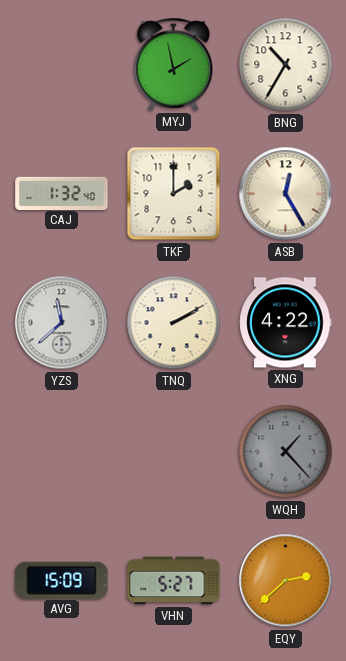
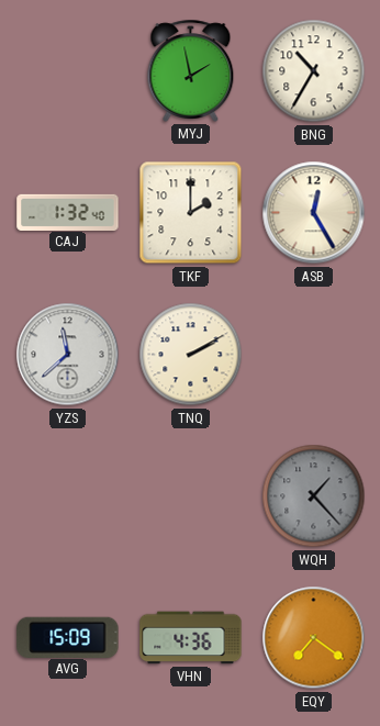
XNG: 4:22 -> none (286, 323)
VHN: 5:27 -> 4:36 (191, 638)
EQY: 2:38 -> 7:21 (314, 638)
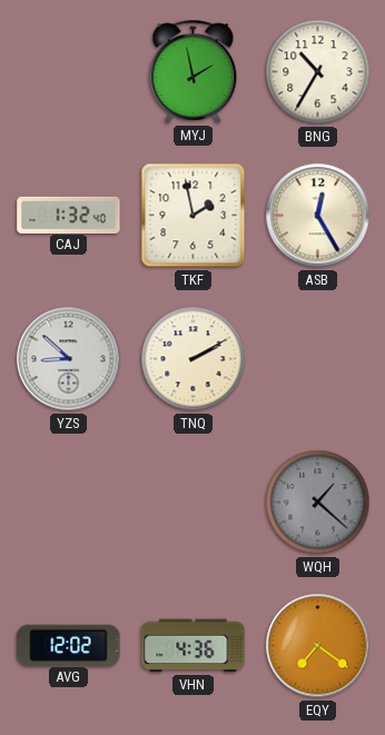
TKF: 2:00 -> 1:58 (194, 216)
YZS: 11:38 -> 8:52 (69, 359)
WQH: 1:23 -> 1:22 (318, 503)
AVG: 15:09 -> 12:02 (69, 645)
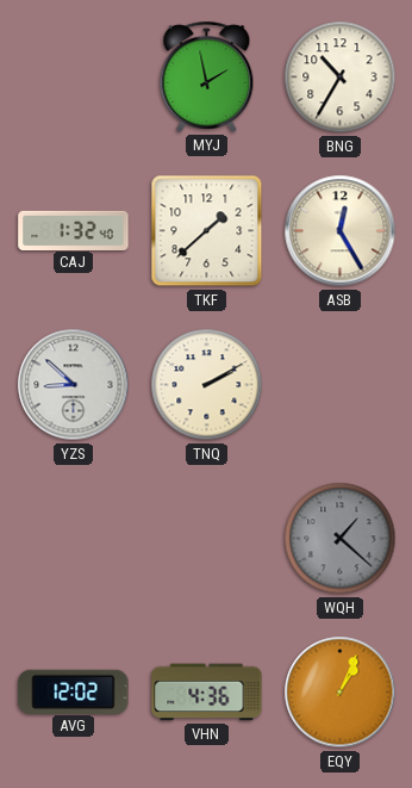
TKF: 1:58 -> 1:38 (207, 231)
EQY: 7:21 -> 1:04 (341, 693)
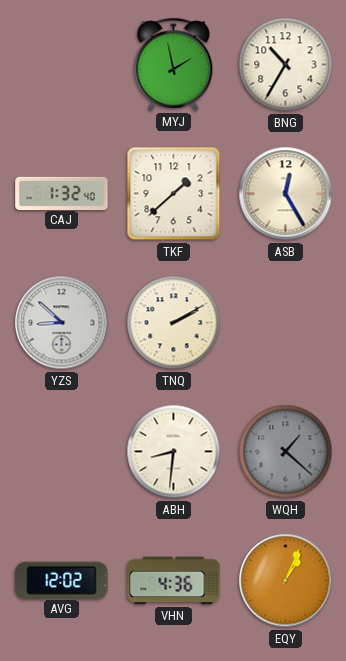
ABH: none -> 8:31 (174, 452)
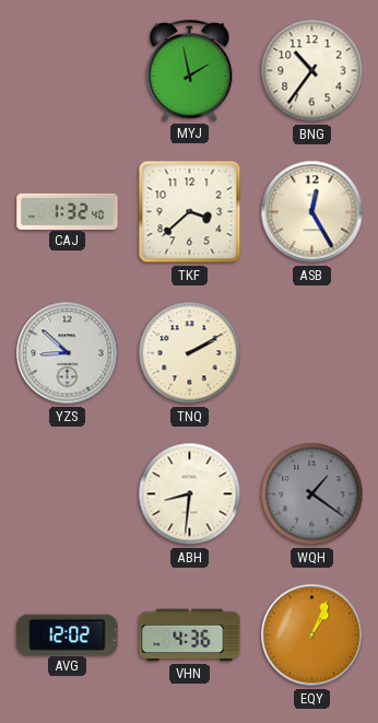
BNG: 10:35 -> 10:36 (312, 71)
TKF: 1:38 -> 3:38 (190, 212)
WQH: 1:22 -> 1:21 (312, 494)
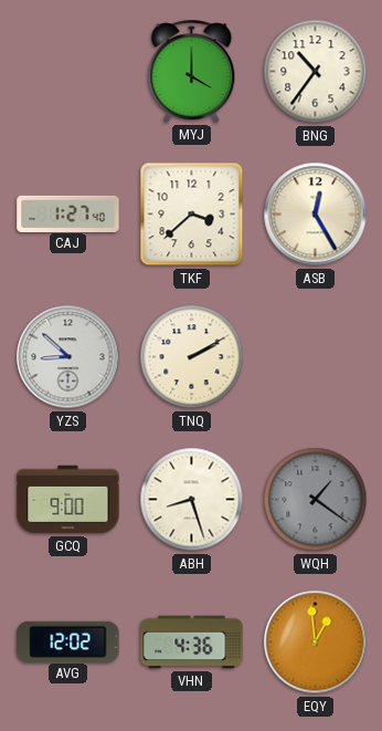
MYJ: 1:58 -> 4:00 (192, 71)
CAJ: 1:32 -> 1:27 (68, 213)
GCQ: none -> 9:00 (68, 500)
ABH: 8:31 -> 8:27 (192, 500)
EQY: 1:04 -> 12:59 (316, 643)
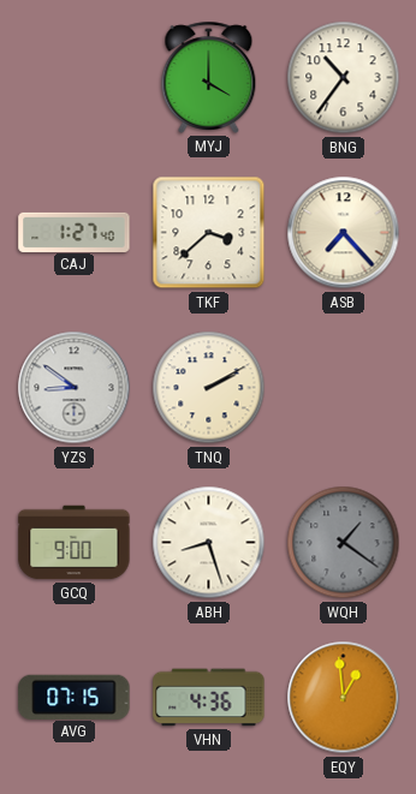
ASB: 12:25 -> 7:23 (344, 233)
YZS: 8:52 -> 8:51 (75, 388)
AVG: 12:02 -> 07:15 (75, 697)
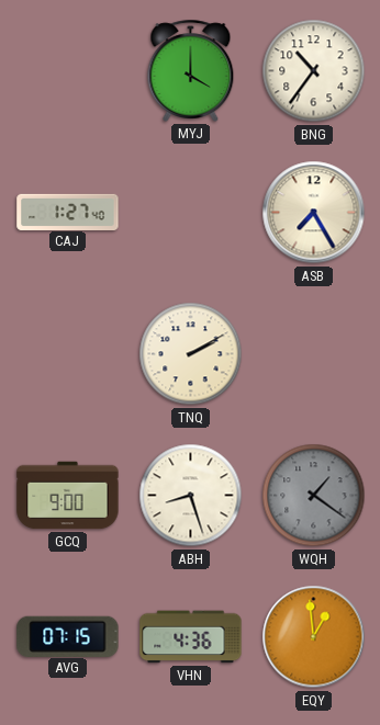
TKF: 3:38 -> none (209, 233)
ASB: 7:23 -> 7:25 (314, 213)
YZS: 8:51 -> none (75, 388)
